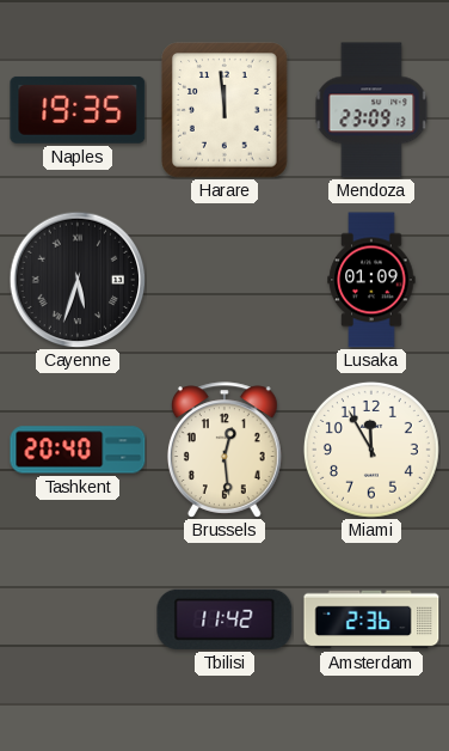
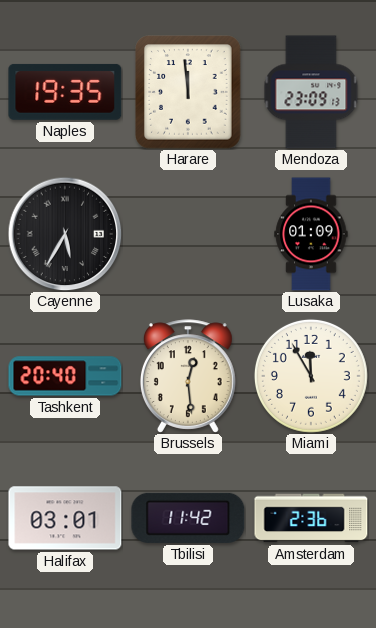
Cayenne: 5:33 -> 5:35 (65, 234)
Halifax: none -> 03:01 (65, 518)
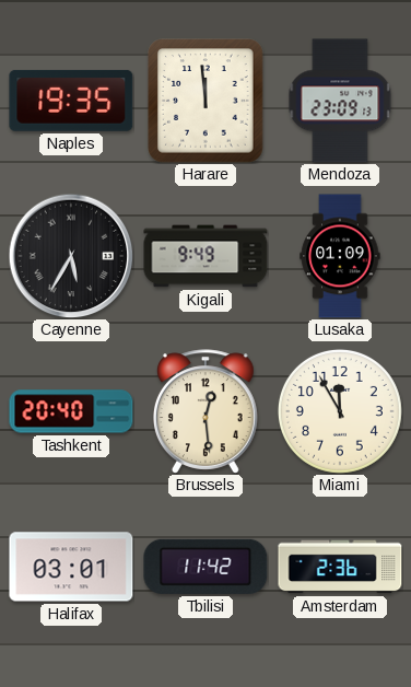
Kigali: none -> 9:49 (205, 256)
